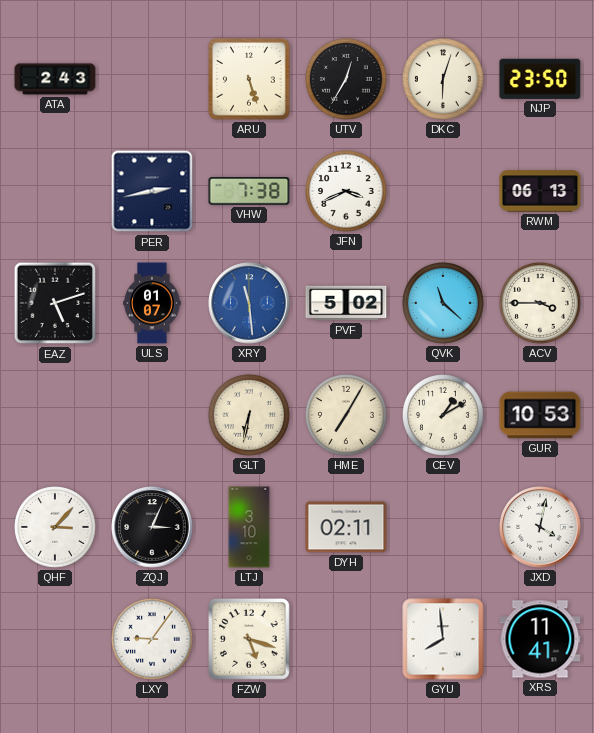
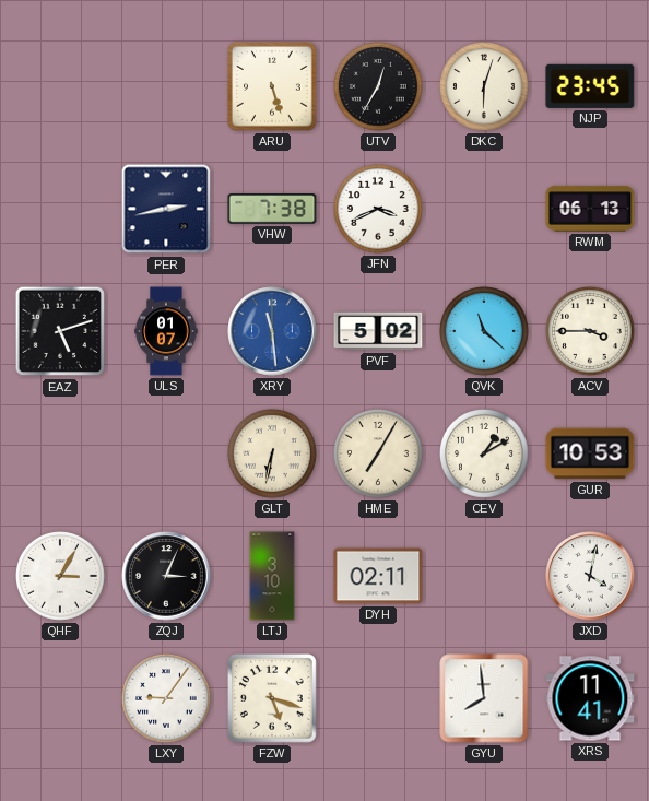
ATA: 2:43 -> none (55, 79)
NJP: 23:50 -> 23:45 (590, 86)
QHF: 3:07 -> 3:05 (61, 577)
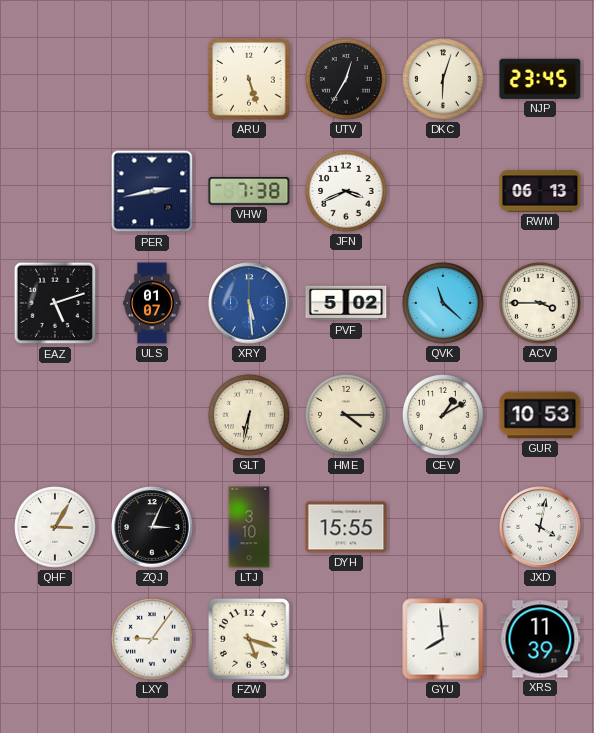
XRY: 11:29 -> 5:29 (249, 303)
HME: 7:05 -> 4:15 (347, 416)
DYH: 02:11 -> 15:55 (346, 527)
XRS: 11:41 -> 11:39 (540, 639)
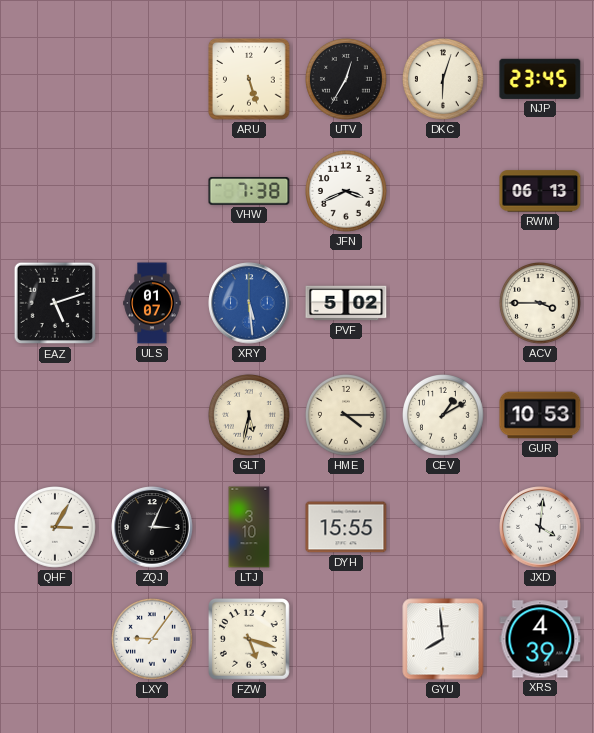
PER: 2:43 -> none (152, 191)
QVK: 11:22 -> none (444, 304)
GLT: 6:32 -> 5:32 (250, 416)
JXD: 4:02 -> 4:01 (540, 527)
XRS: 11:39 -> 4:39 (540, 639)
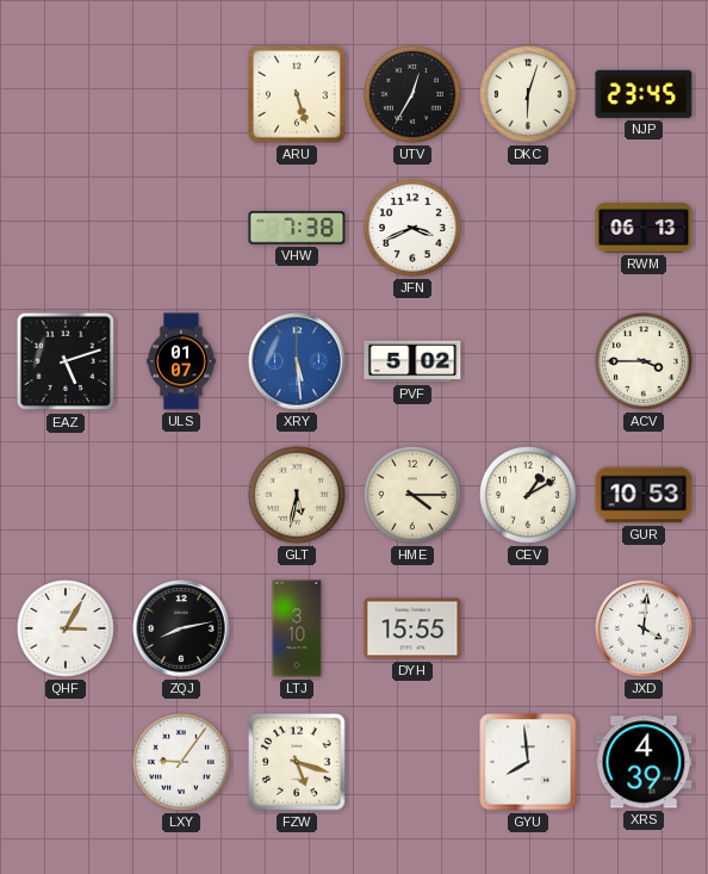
ZQJ: 3:04 -> 8:13 (181, 628)
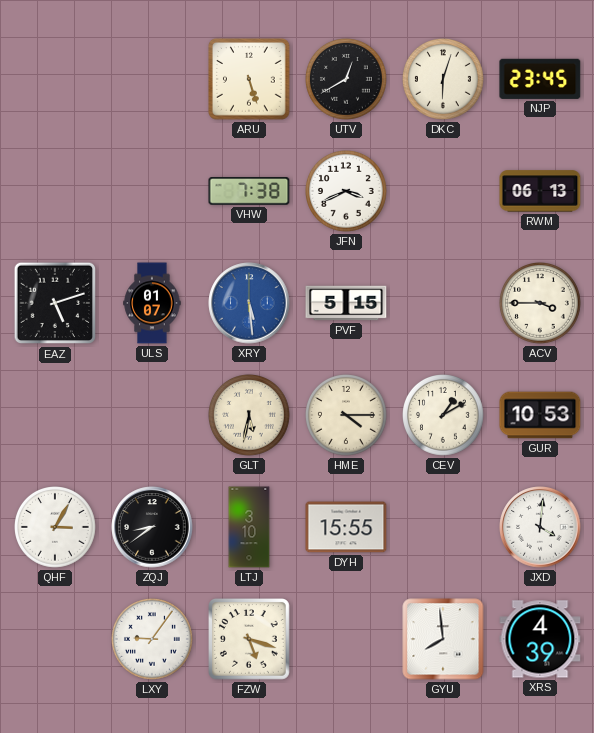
UTV: 12:35 -> 12:40 (347, 80)
PVF: 5:02 -> 5:15 (346, 303)
ZQJ: 8:13 -> 8:39 (152, 527)
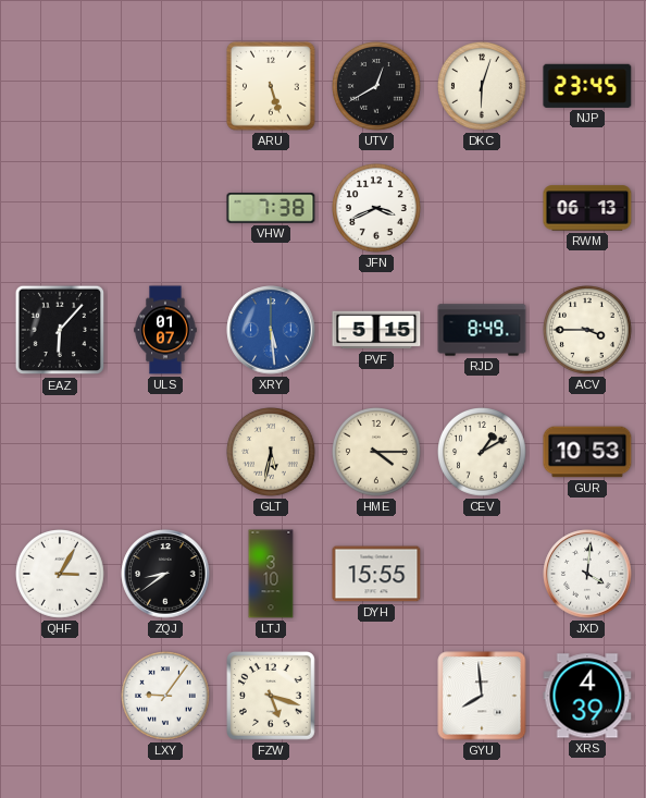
EAZ: 5:12 -> 6:07 (60, 330)
RJD: none -> 8:49 (482, 330)
